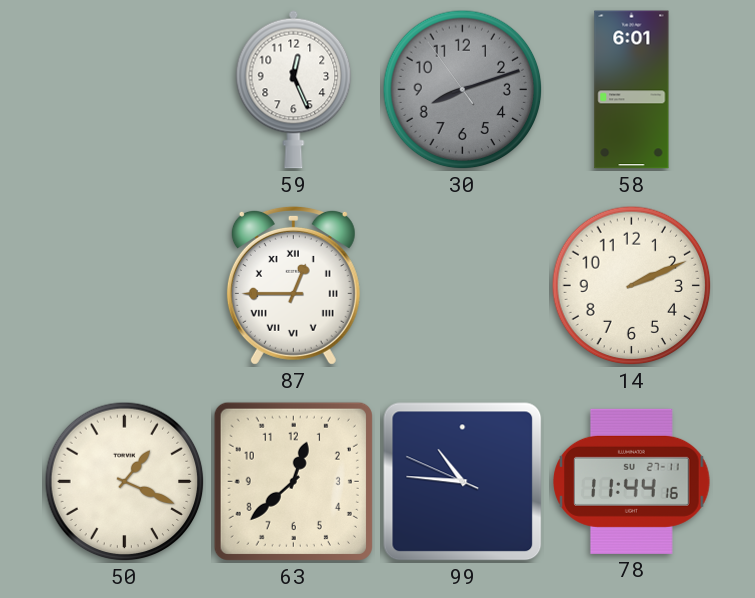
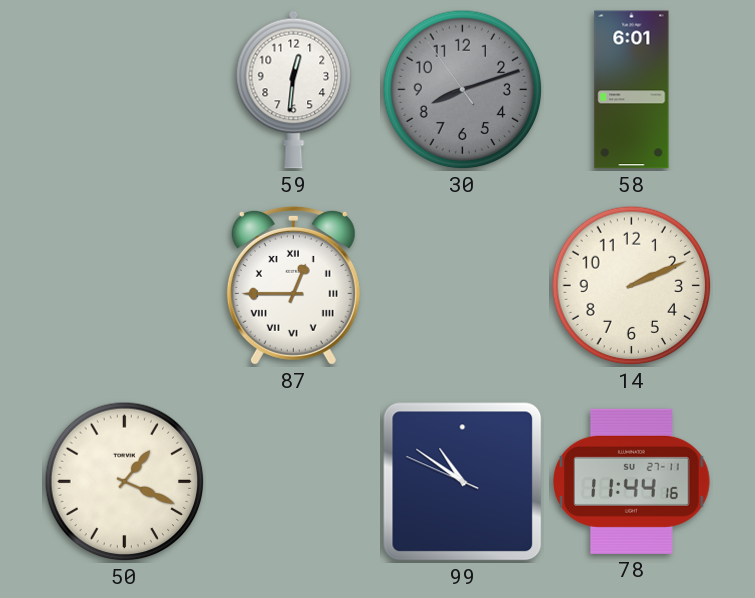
59: 12:26 -> 12:31 (294, 89)
63: 12:38 -> none (293, 481)
99: 10:45 -> 10:50 (463, 482)
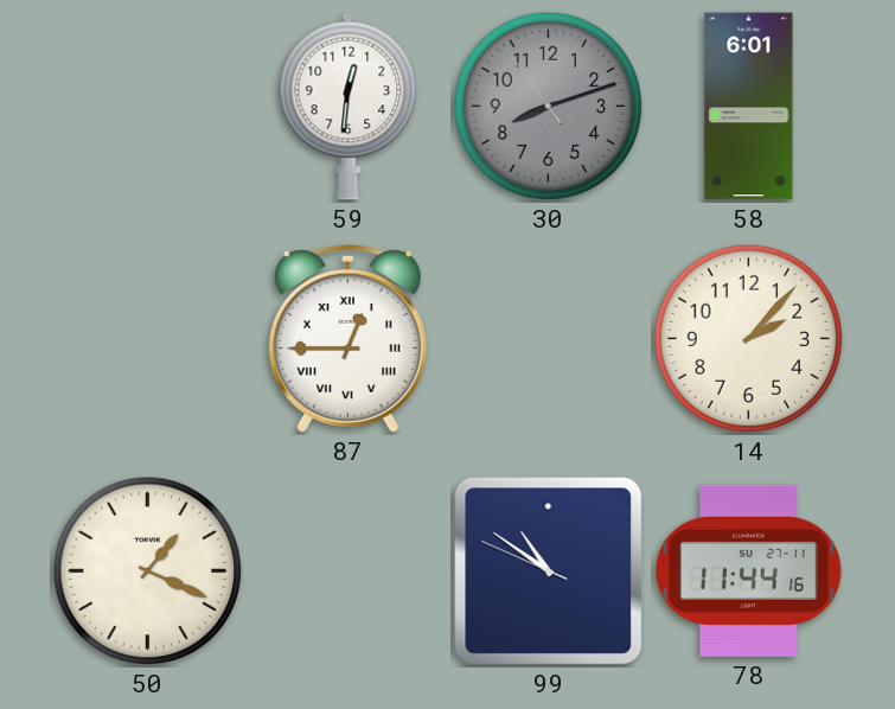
14: 2:11 -> 2:07 (749, 339)
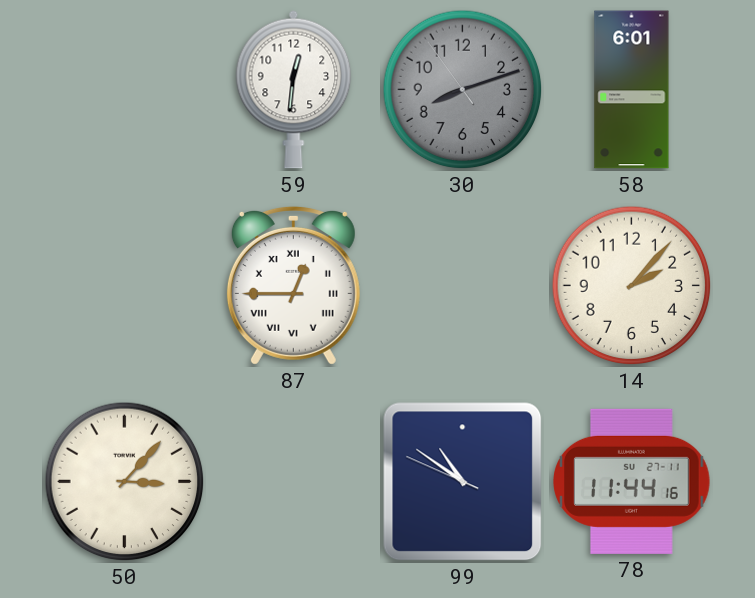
50: 1:19 -> 3:07 (125, 482)
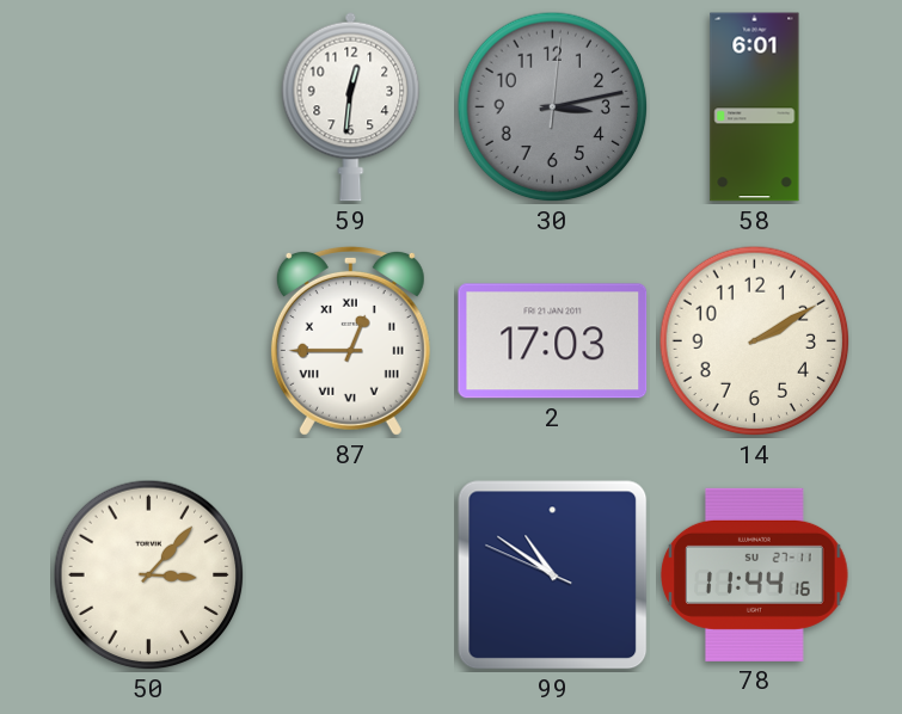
30: 8:11 -> 3:13 (553, 107)
2: none -> 17:03 (553, 341)
14: 2:07 -> 2:10 (755, 341)
